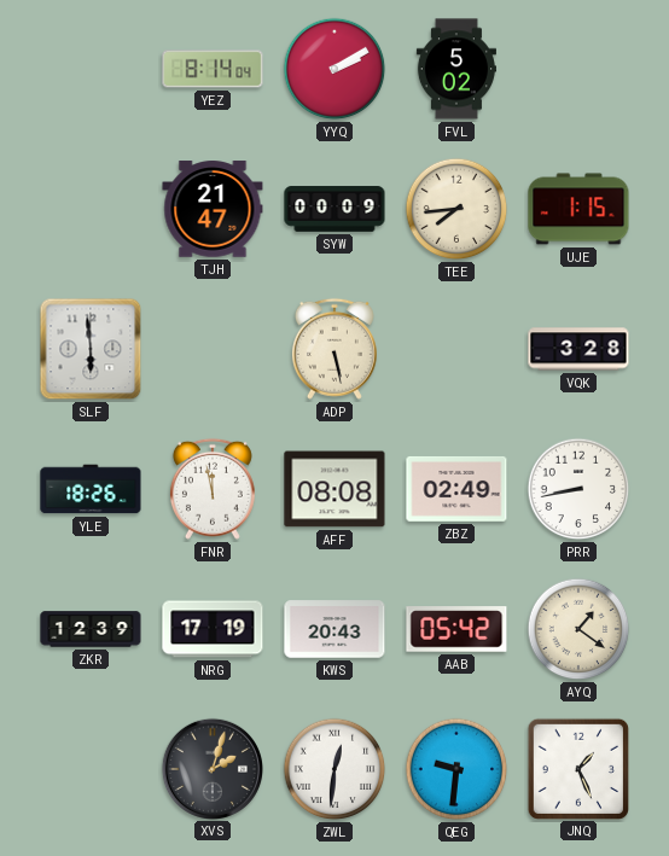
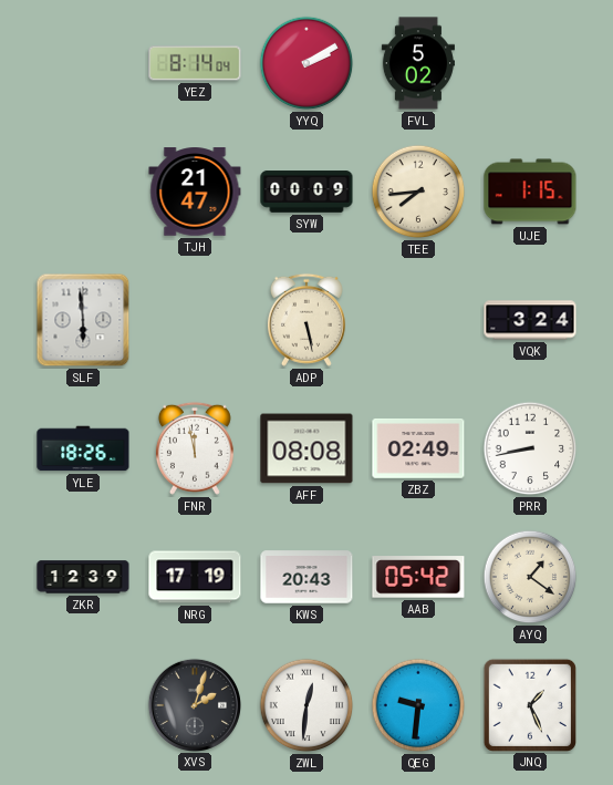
VQK: 3:28 -> 3:24 (530, 320)
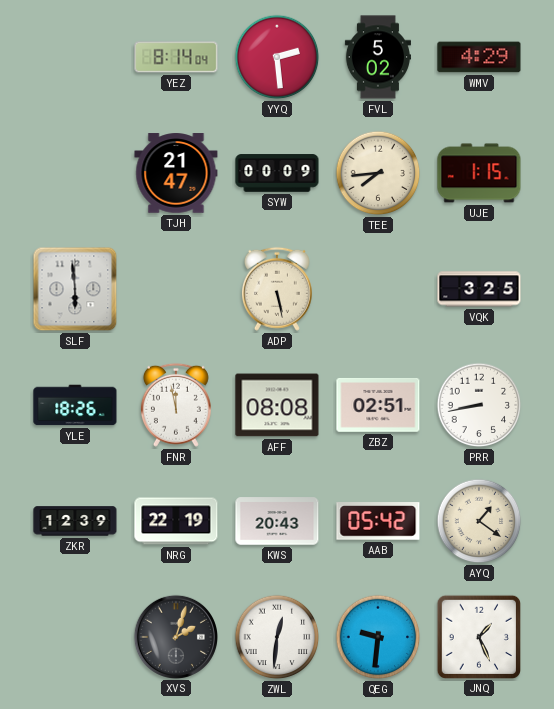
YYQ: 2:10 -> 2:29 (277, 57)
WMV: none -> 4:29 (479, 57)
VQK: 3:24 -> 3:25 (479, 289)
ZBZ: 02:49 -> 02:51 (378, 405)
NRG: 17:19 -> 22:19 (176, 521)
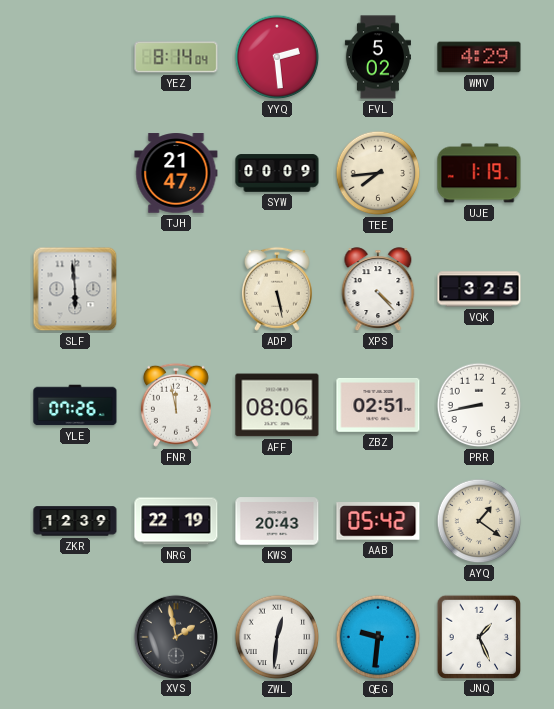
UJE: 1:15 -> 1:19 (479, 173)
XPS: none -> 4:23 (378, 290)
YLE: 18:26 -> 07:26 (75, 405)
AFF: 08:08 -> 08:06 (277, 405)
XVS: 2:03 -> 1:58 (175, 636)
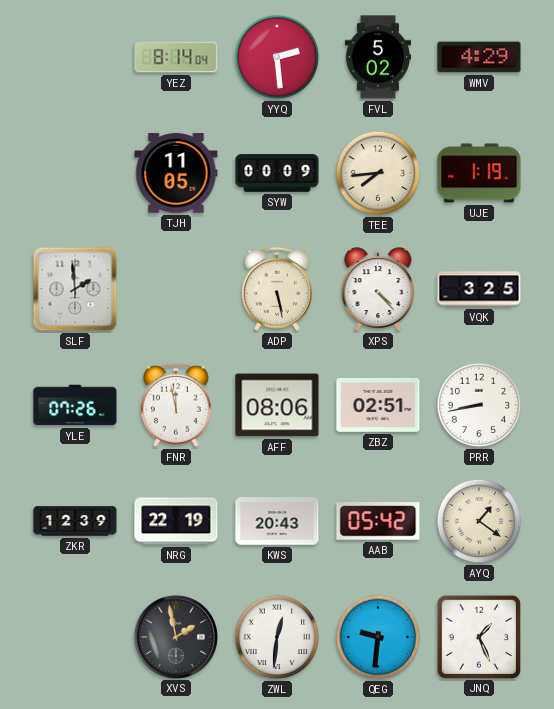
TJH: 21:47 -> 11:05 (176, 173)
SLF: 5:59 -> 1:59 (75, 289)
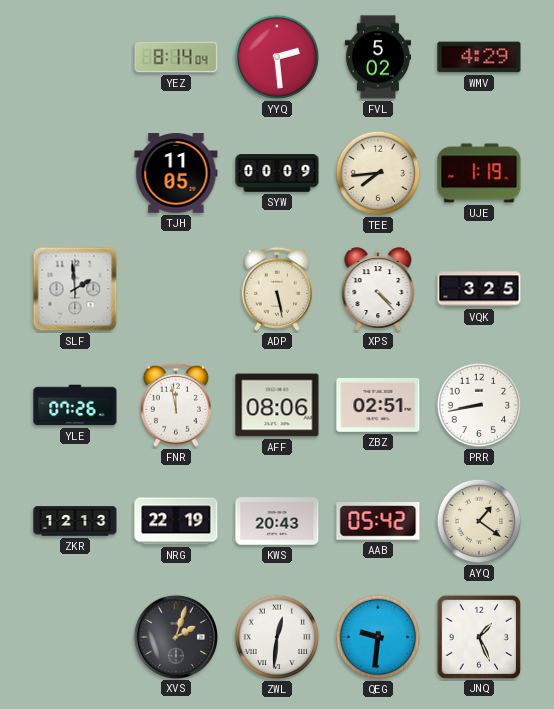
ZKR: 12:39 -> 12:13 (75, 521)
XVS: 1:58 -> 2:03 (175, 636)
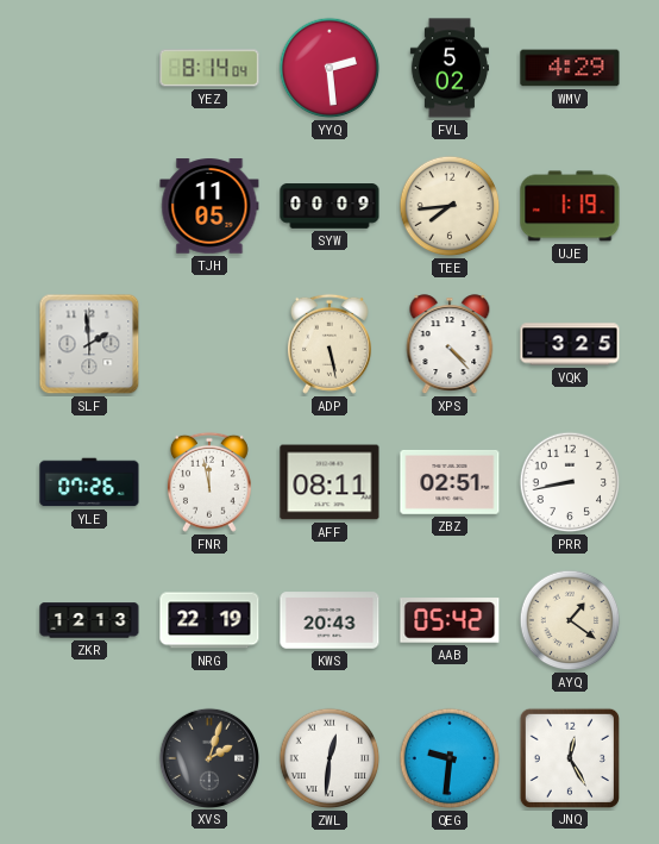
AFF: 08:06 -> 08:11 (329, 482)
JNQ: 1:26 -> 12:25 (569, 757)
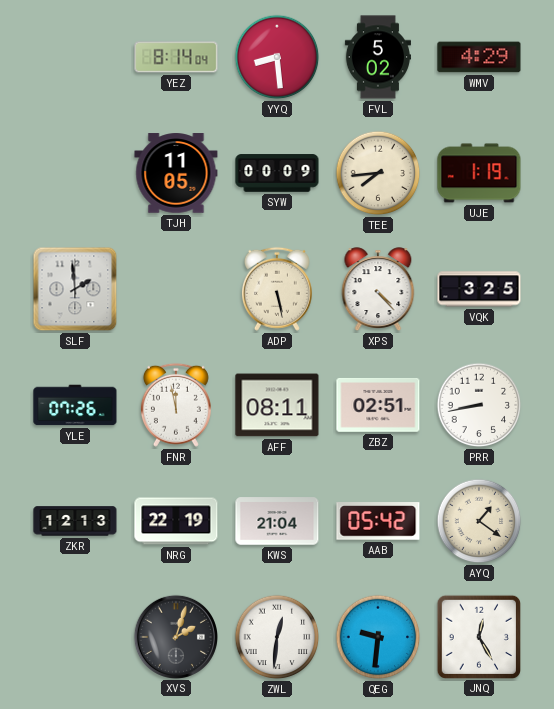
YYQ: 2:29 -> 8:29 (277, 57)
KWS: 20:43 -> 21:04 (277, 521)
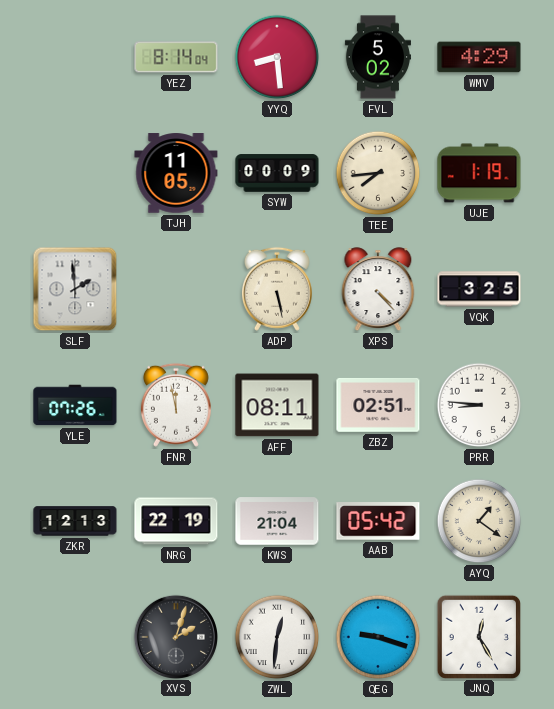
PRR: 8:43 -> 8:46 (479, 405)
QEG: 9:31 -> 9:18 (378, 637)
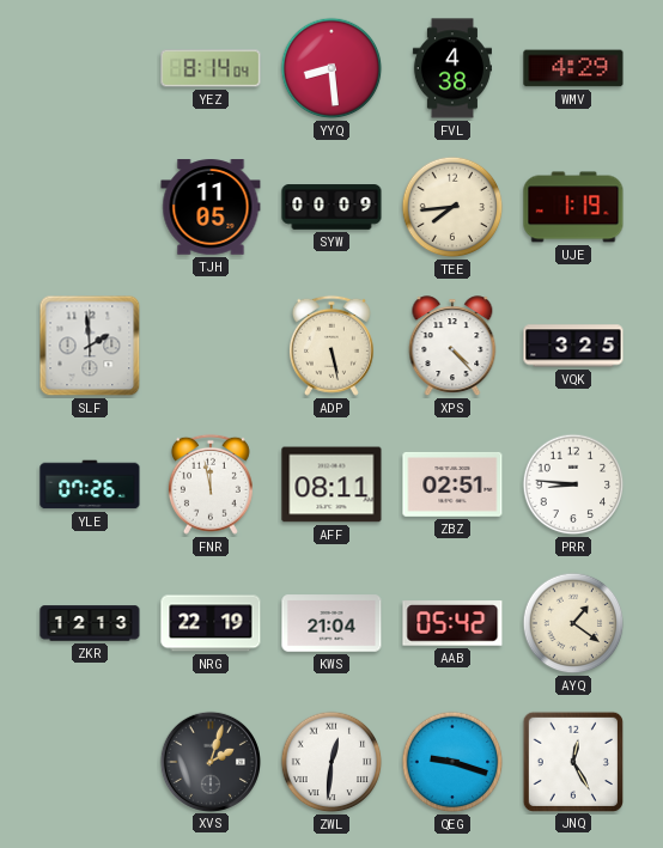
FVL: 5:02 -> 4:38 (452, 68)
